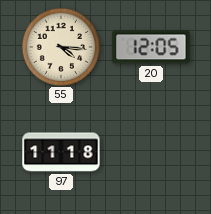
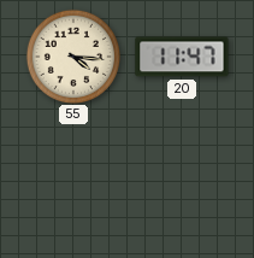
20: 12:05 -> 11:47 (182, 57)
97: 11:18 -> none (61, 152)
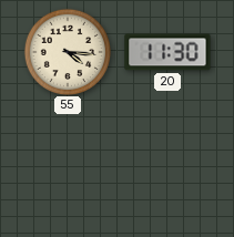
20: 11:47 -> 11:30 (167, 52)
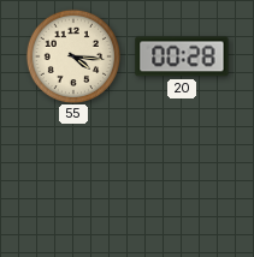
20: 11:30 -> 00:28 (182, 56)
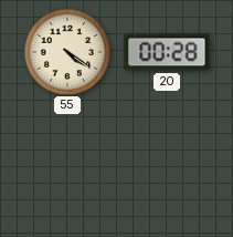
55: 4:16 -> 4:21 (66, 51)
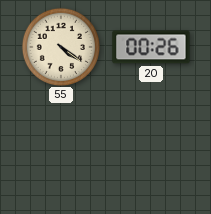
20: 00:28 -> 00:26 (151, 47)
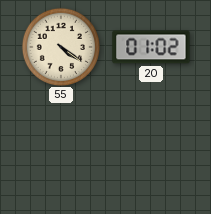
20: 00:26 -> 01:02 (151, 47)
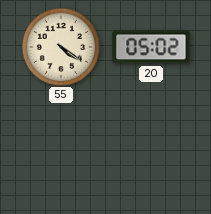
20: 01:02 -> 05:02 (151, 47)
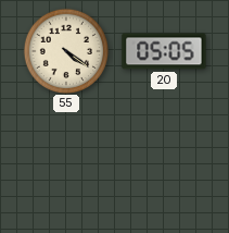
20: 05:02 -> 05:05 (164, 51)
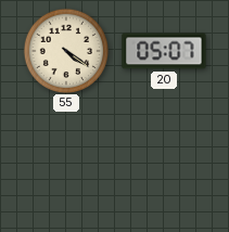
20: 05:05 -> 05:07 (164, 51)
